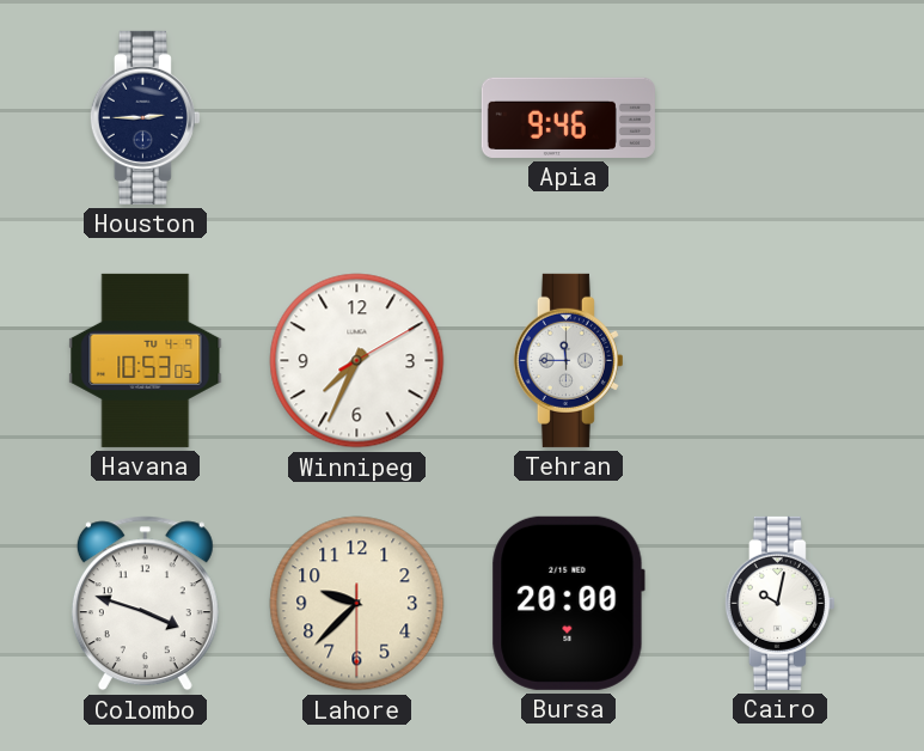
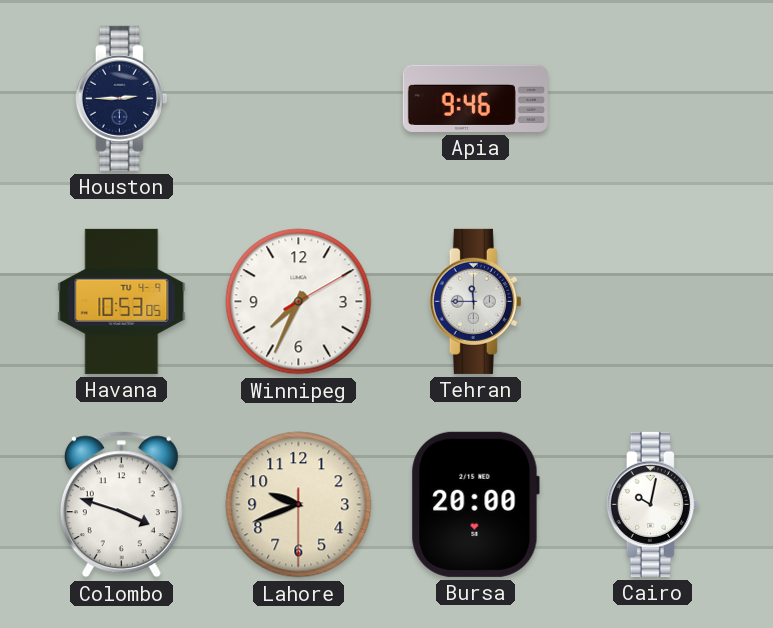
Lahore: 9:37 -> 9:41 (299, 505)
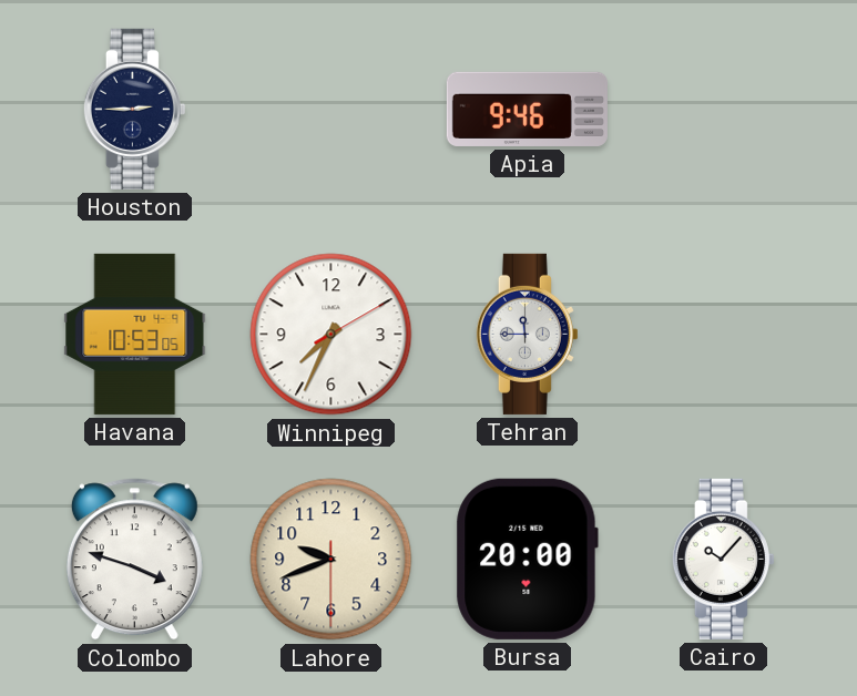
Cairo: 10:02 -> 10:07 (723, 559)
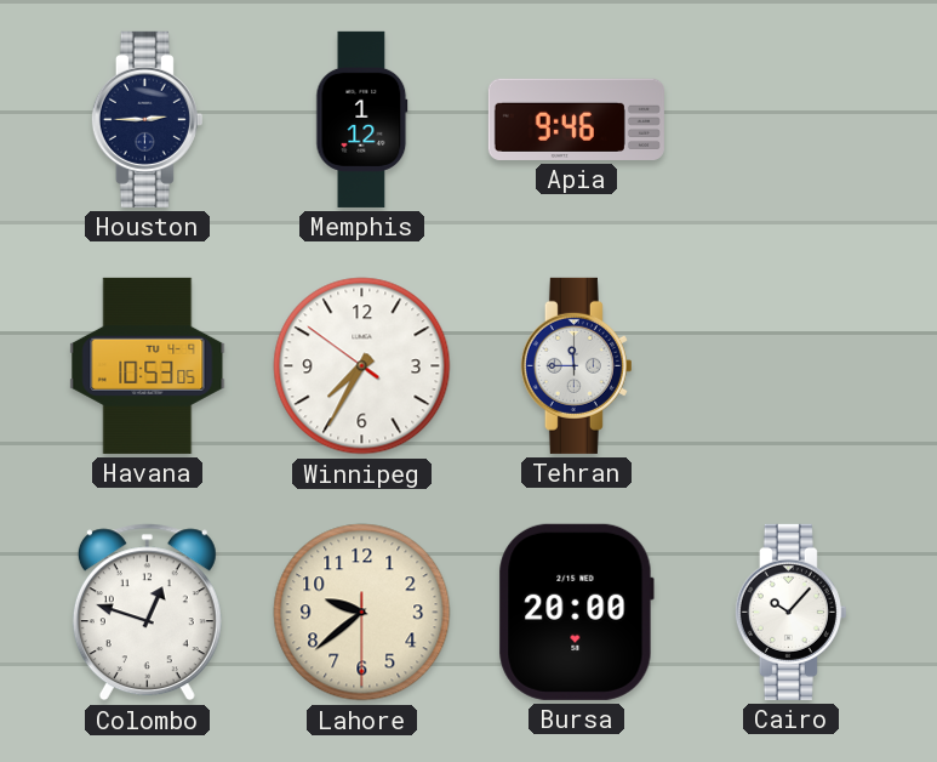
Memphis: none -> 1:12 (362, 119)
Winnipeg: 7:34:10 -> 7:34:51 (362, 366)
Colombo: 3:48 -> 12:48 (147, 613)
Lahore: 9:41 -> 9:38 (362, 613)
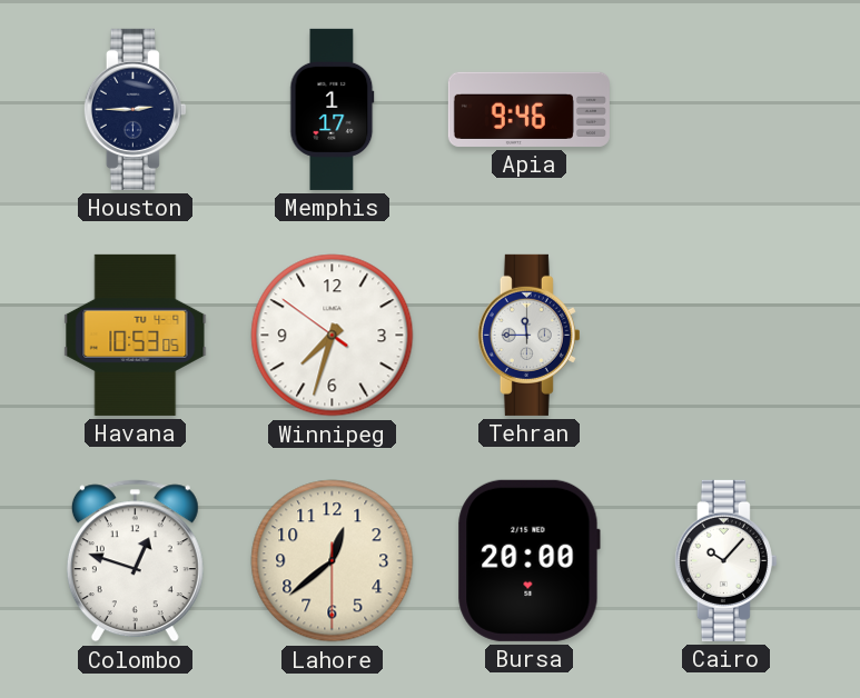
Memphis: 1:12 -> 1:17 (333, 109)
Winnipeg: 7:34 -> 7:32 (333, 336)
Lahore: 9:38 -> 12:38 (333, 561)
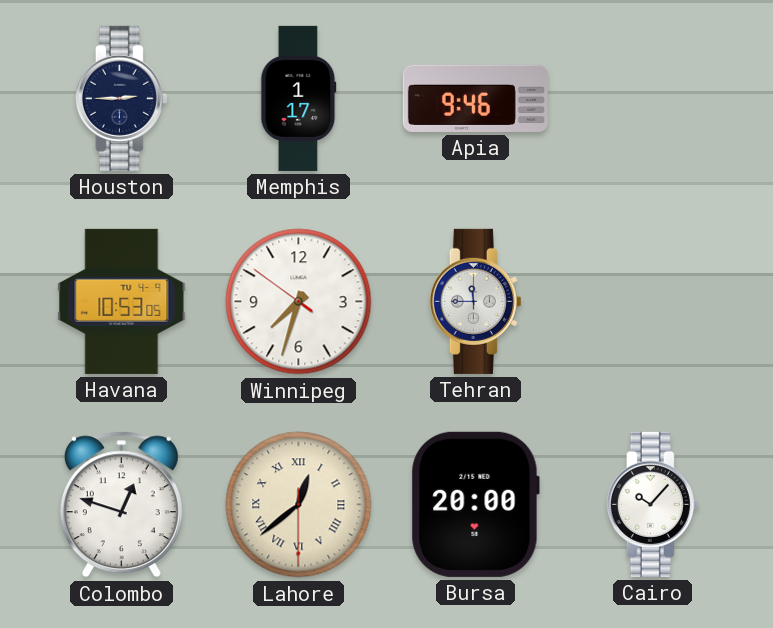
Lahore numerals: Arabic -> Roman (299, 505)
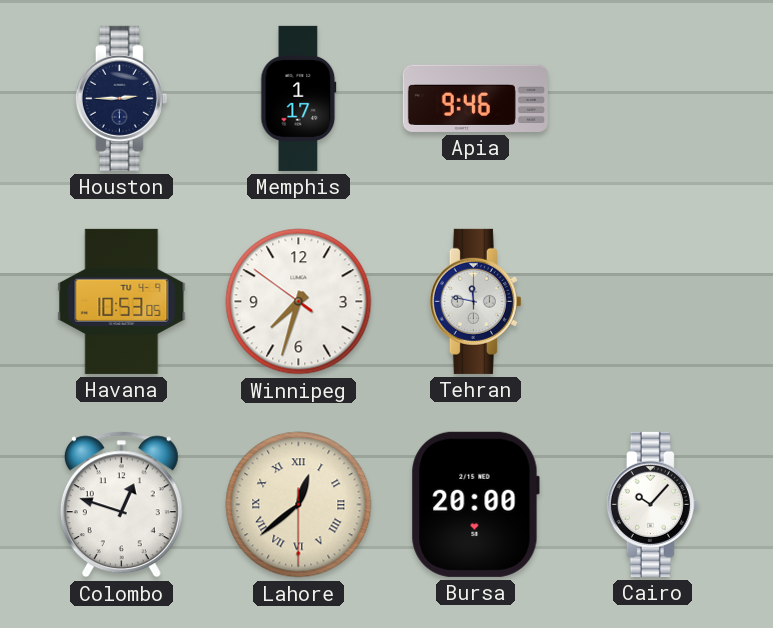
Tehran: 11:45 -> 11:47 (475, 301)
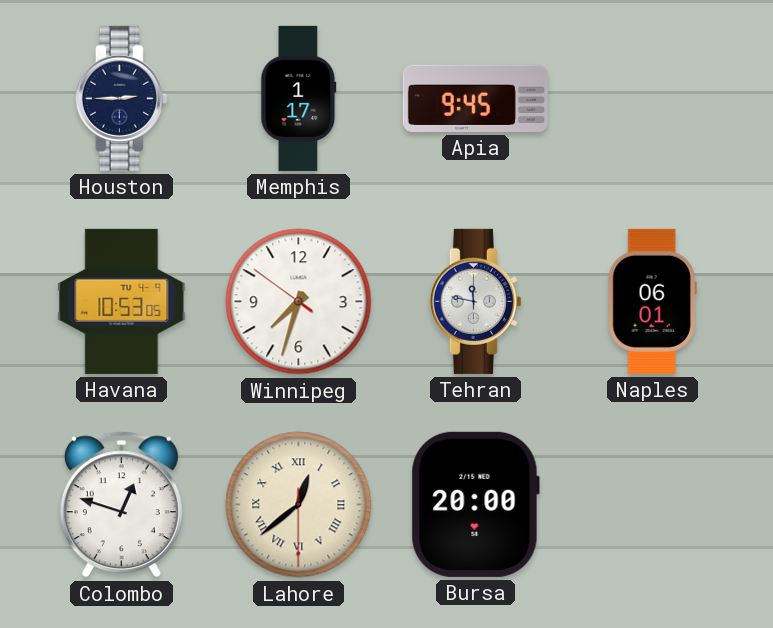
Apia: 9:46 -> 9:45 (475, 98)
Naples: none -> 06:01 (652, 301)
Cairo: 10:07 -> none (652, 504)
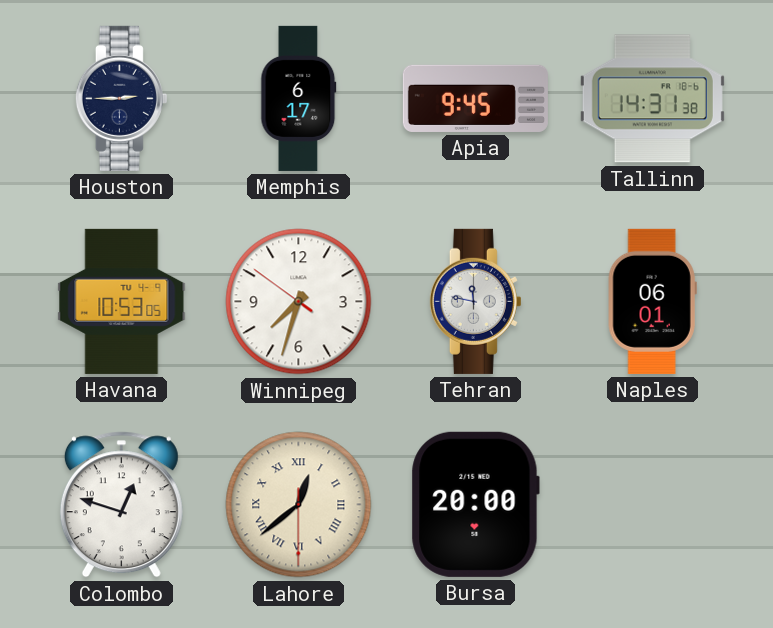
Memphis: 1:17 -> 6:17 (299, 98)
Tallinn: none -> 14:31 (652, 99)
